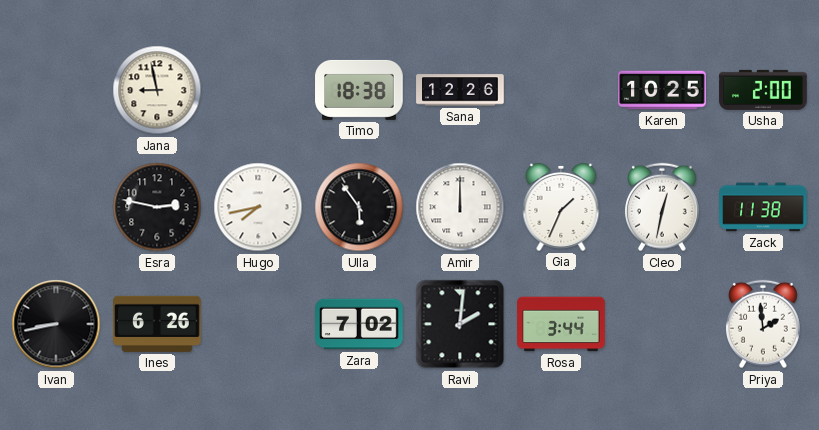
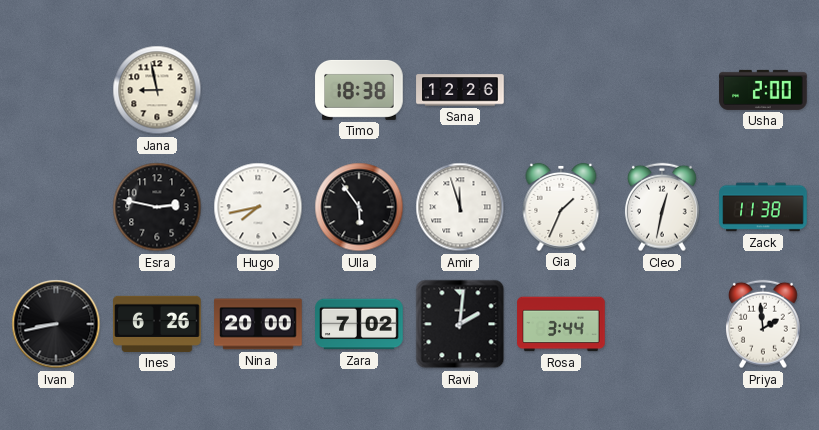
Karen: 10:25 -> none (662, 90)
Amir: 12:00 -> 11:57 (460, 207)
Nina: none -> 20:00 (258, 324)
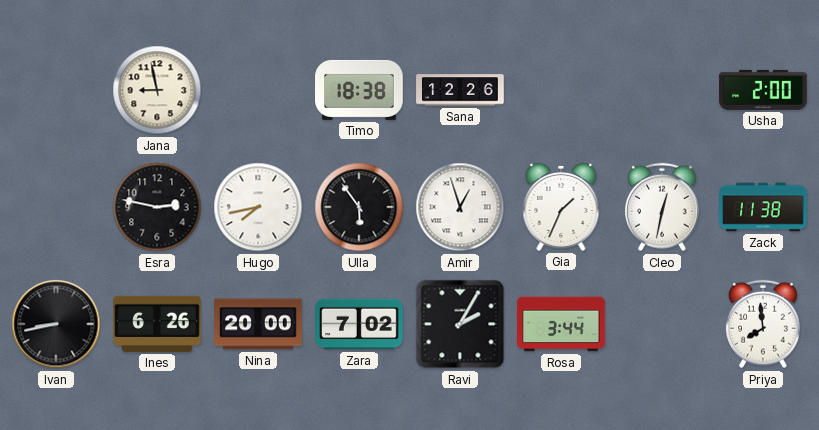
Amir: 11:57 -> 12:57 (460, 207)
Ravi: 2:01 -> 2:05 (460, 324)
Priya: 1:59 -> 7:59 (763, 324)
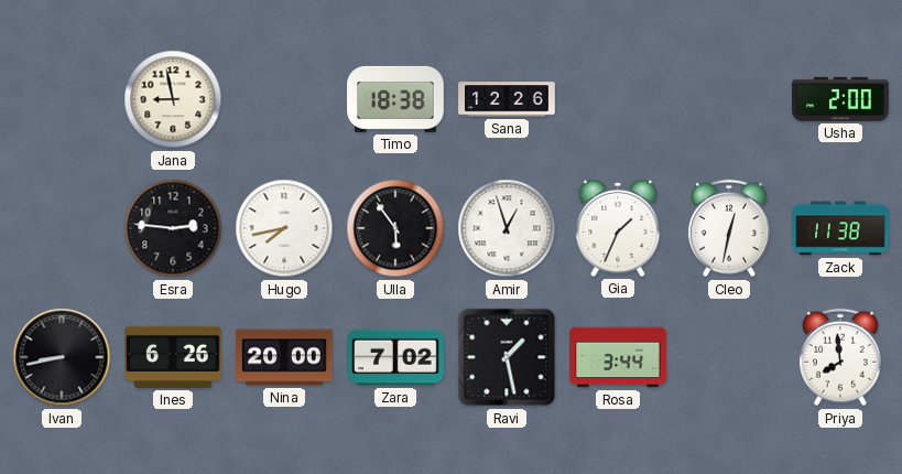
Esra: 2:47 -> 2:46 (173, 228)
Ravi: 2:05 -> 1:28 (507, 357)
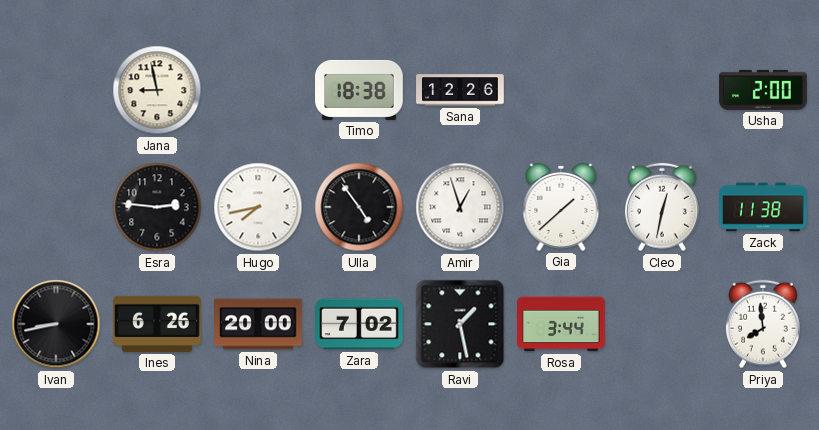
Ulla: 5:54 -> 4:54 (359, 207)
Gia: 1:34 -> 1:38 (561, 207)
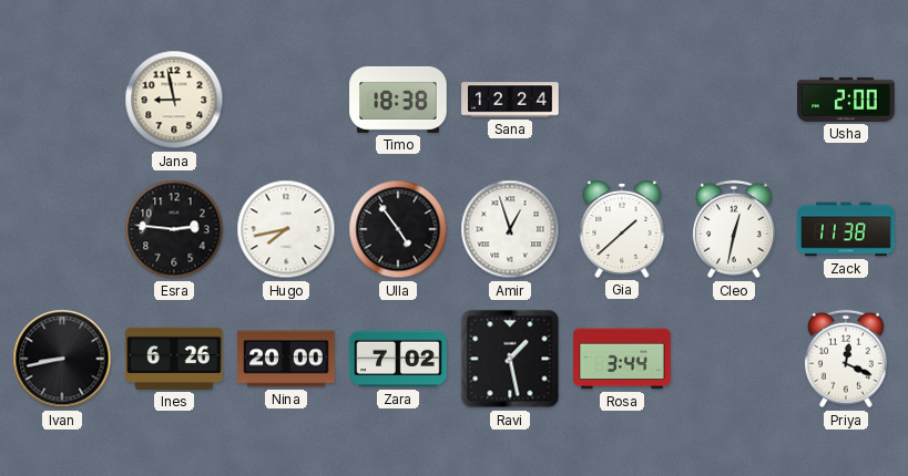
Sana: 12:26 -> 12:24 (510, 100)
Priya: 7:59 -> 12:19 (846, 359)
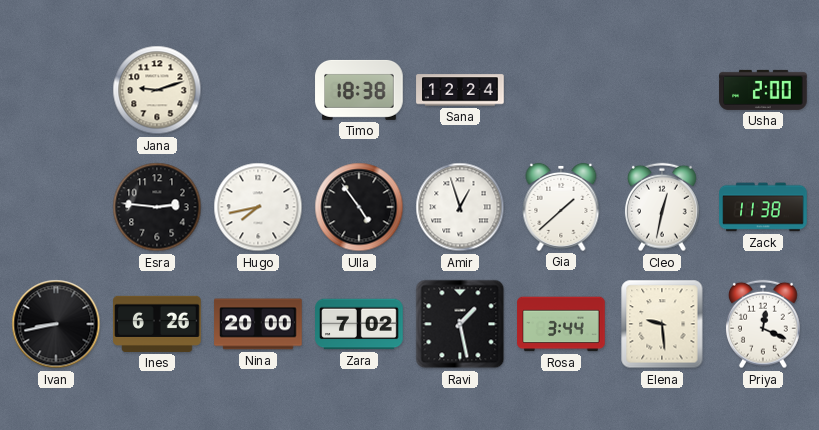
Jana: 8:58 -> 9:12 (157, 90)
Elena: none -> 9:29 (662, 324)
